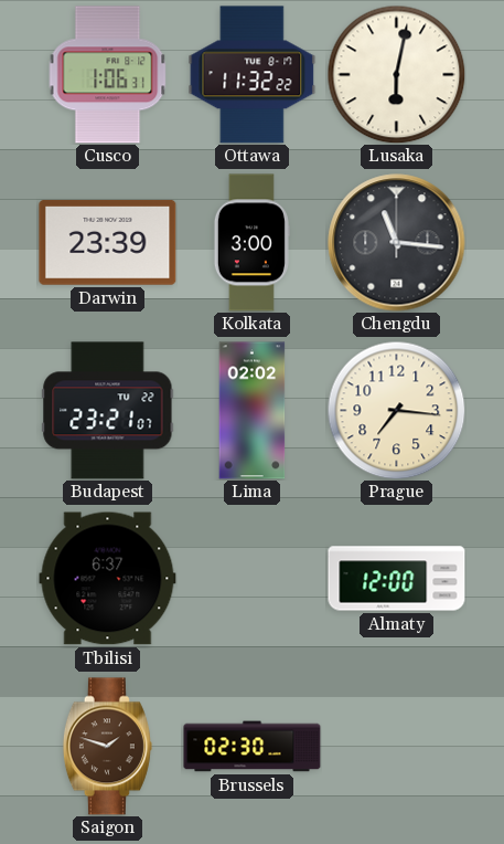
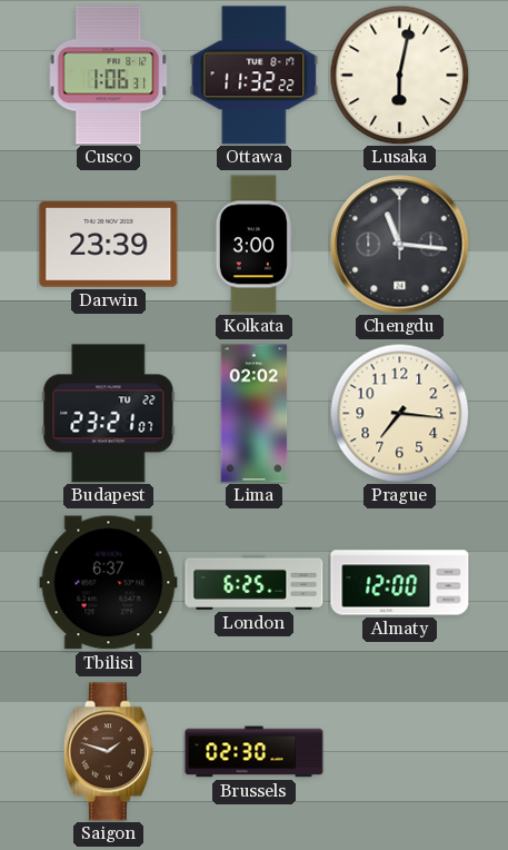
London: none -> 6:25 (255, 582)
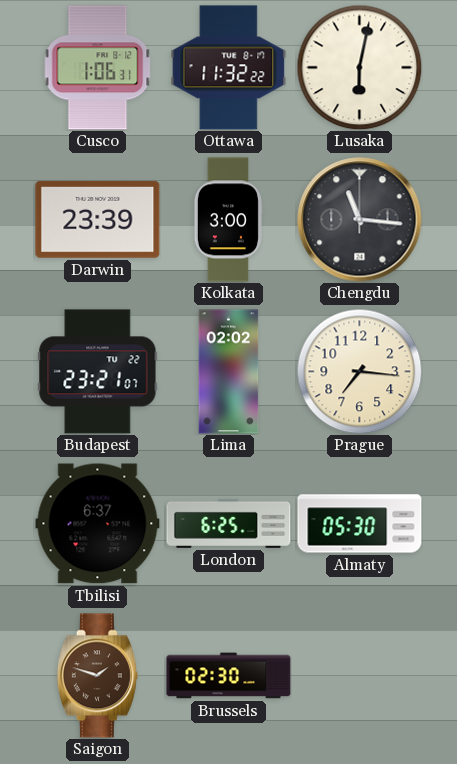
Almaty: 12:00 -> 05:30 (360, 524)
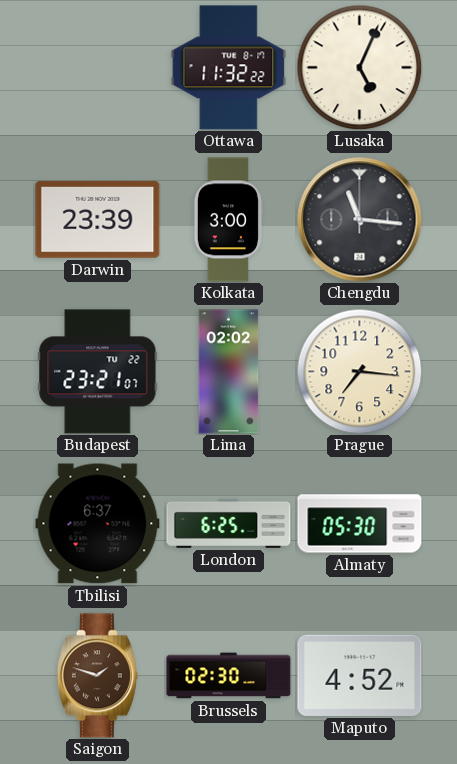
Cusco: 1:06 -> none (98, 68)
Lusaka: 6:02 -> 5:04 (359, 67)
Maputo: none -> 4:52 (360, 675)
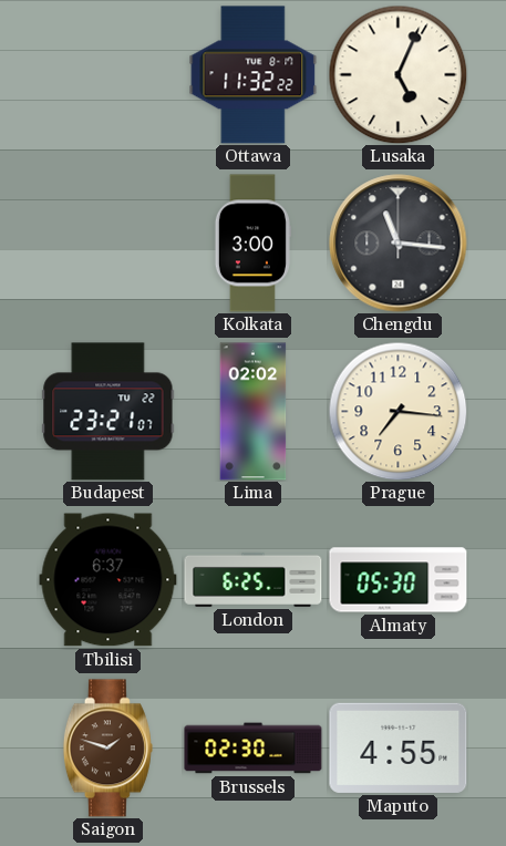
Darwin: 23:39 -> none (98, 219)
Maputo: 4:52 -> 4:55 (399, 747)
